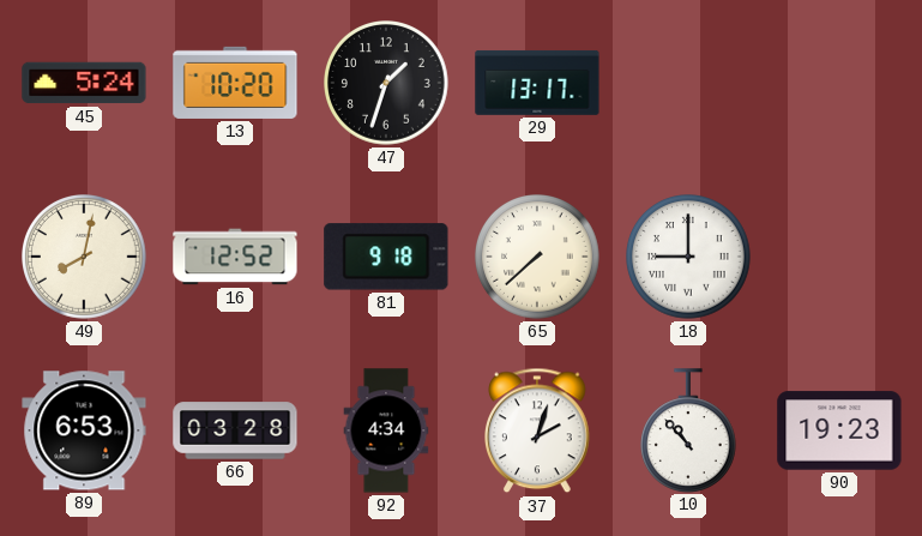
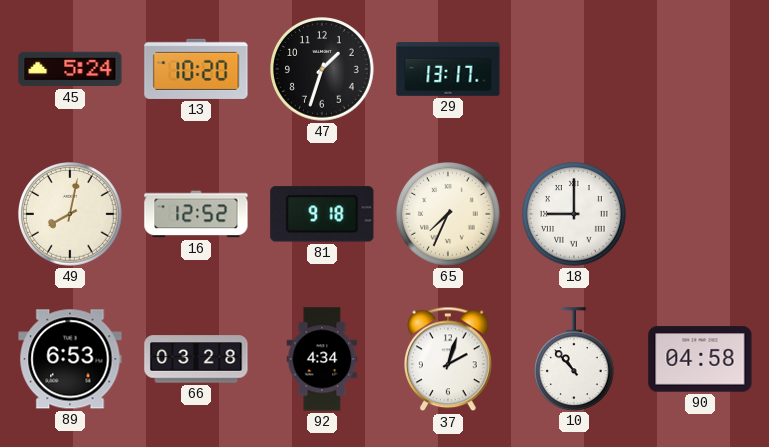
65: 7:38 -> 7:34 (448, 214)
90: 19:23 -> 04:58 (700, 359)
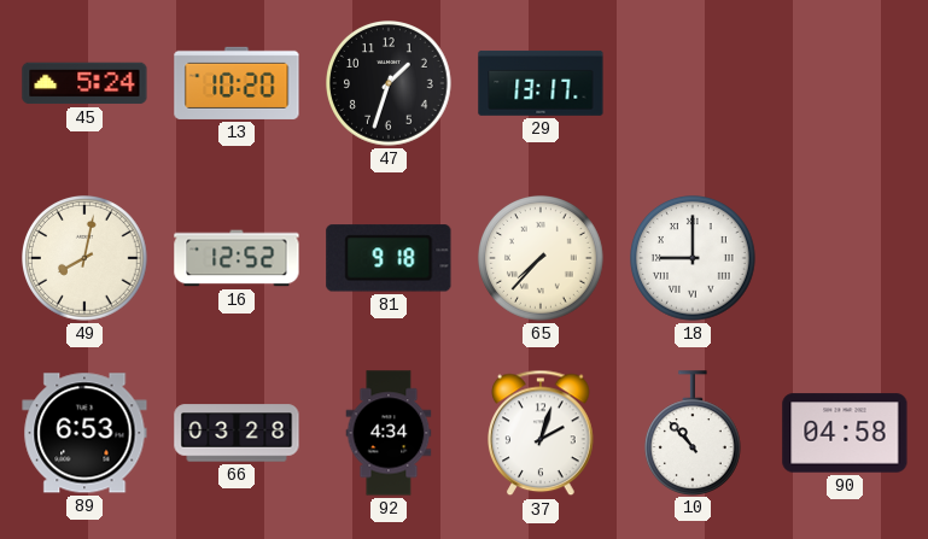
65: 7:34 -> 7:37 (541, 258)
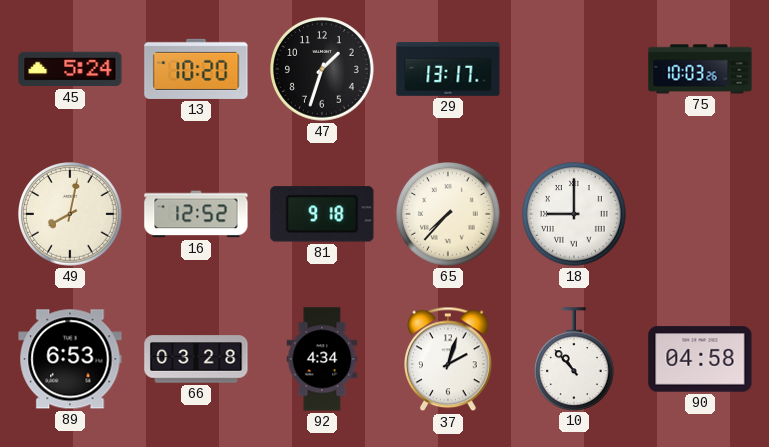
75: none -> 10:03 (700, 69)
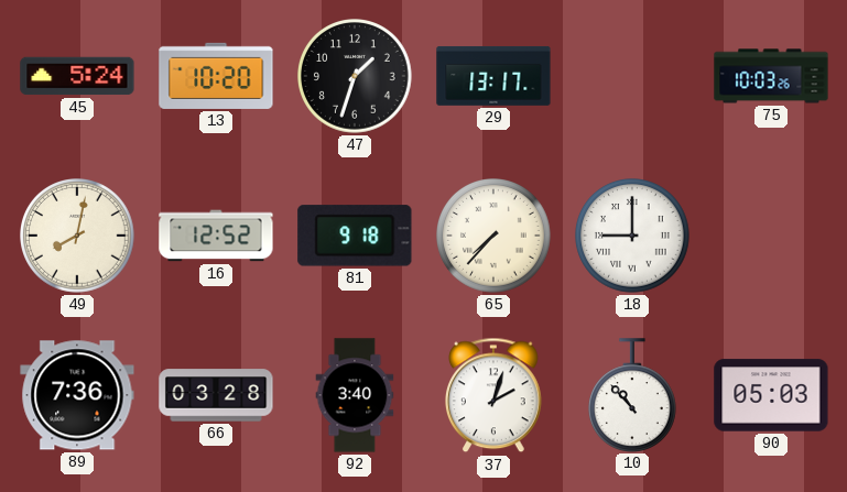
89: 6:53 -> 7:36 (77, 395)
92: 4:34 -> 3:40 (355, 395)
90: 04:58 -> 05:03 (771, 395)
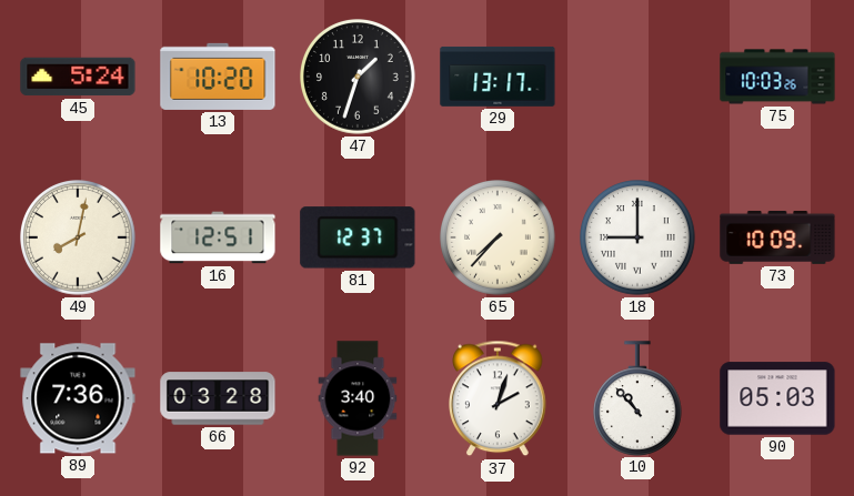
16: 12:52 -> 12:51 (218, 237)
81: 9:18 -> 12:37 (358, 237)
73: none -> 10:09 (777, 237)
